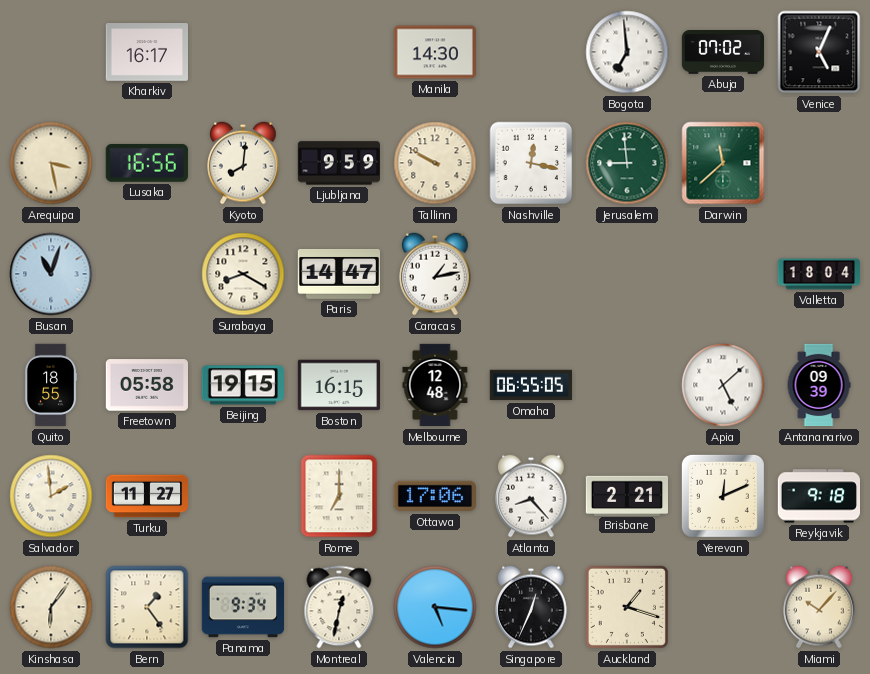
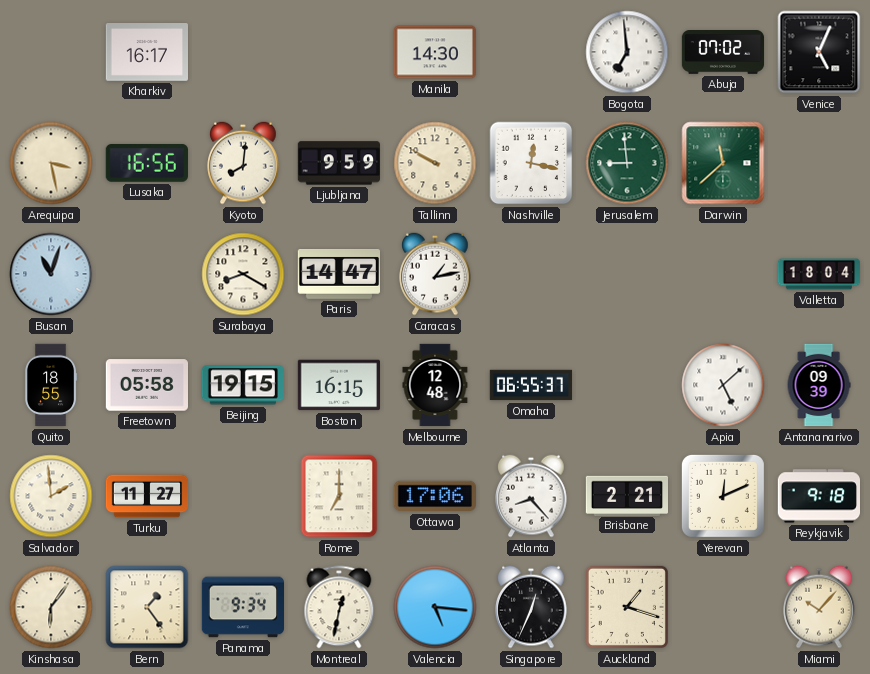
Omaha: 06:55:05 -> 06:55:37 (531, 385)
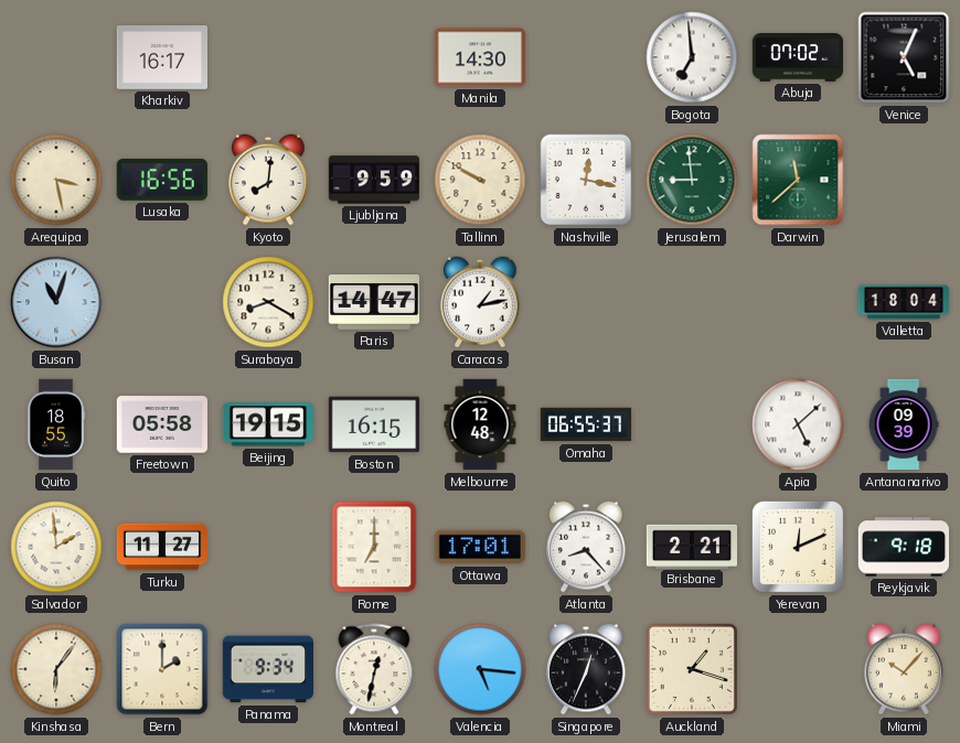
Ottawa: 17:06 -> 17:01 (479, 547)
Bern: 1:24 -> 2:00 (162, 669)
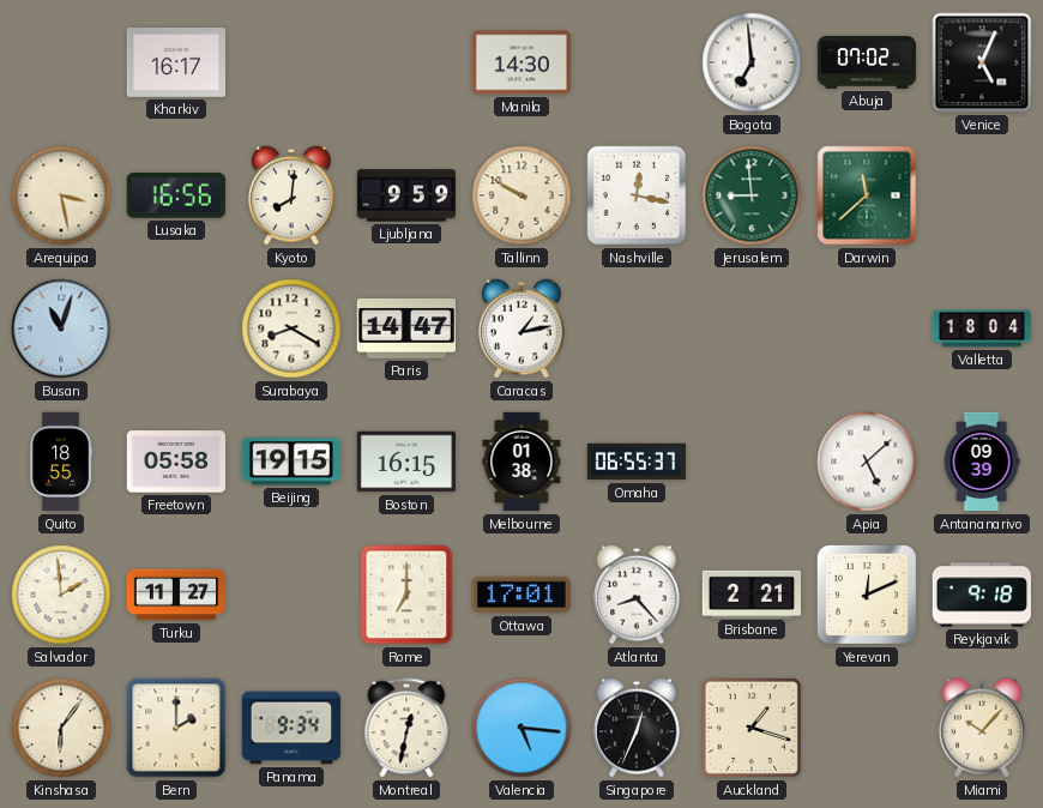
Melbourne: 12:48 -> 01:38 (521, 462)
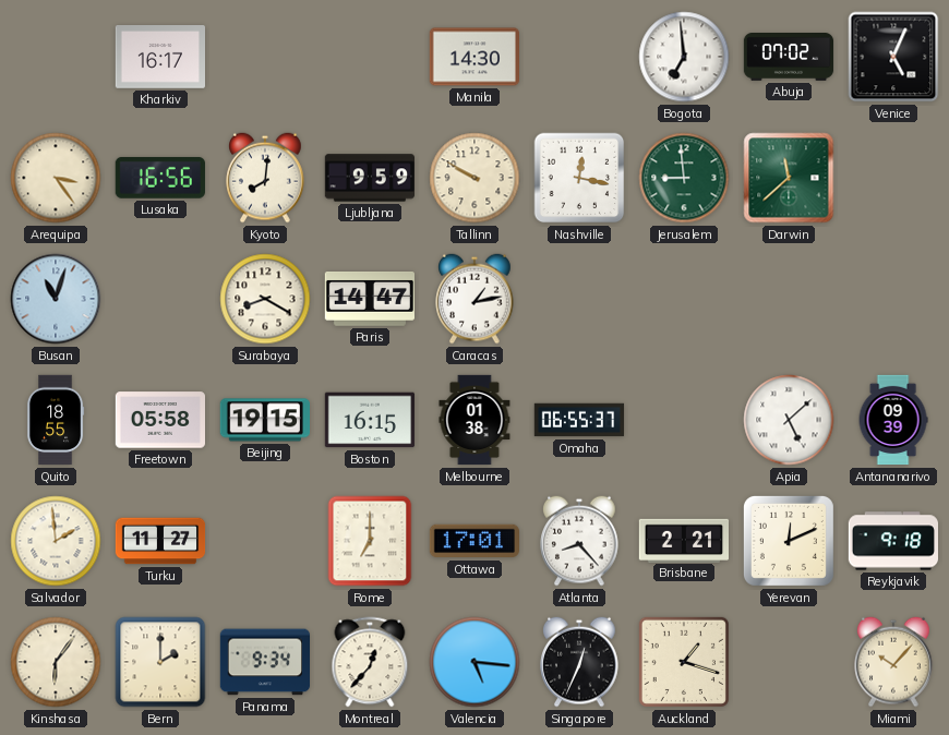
Arequipa: 3:28 -> 3:24 (56, 178)
Valletta: 18:04 -> none (982, 328)
Montreal: 12:32 -> 12:37 (370, 662)
